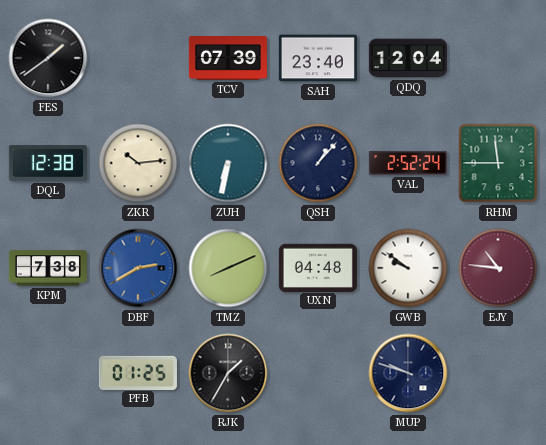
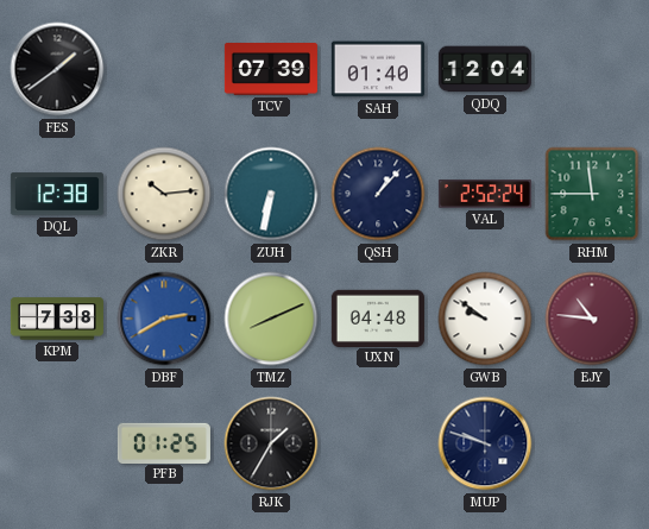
SAH: 23:40 -> 01:40 (378, 69)
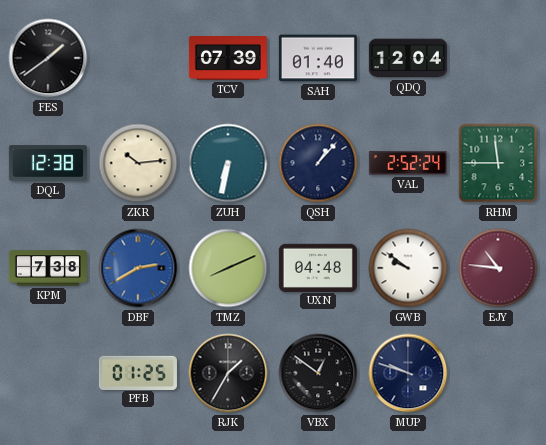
VBX: none -> 12:51 (318, 373)
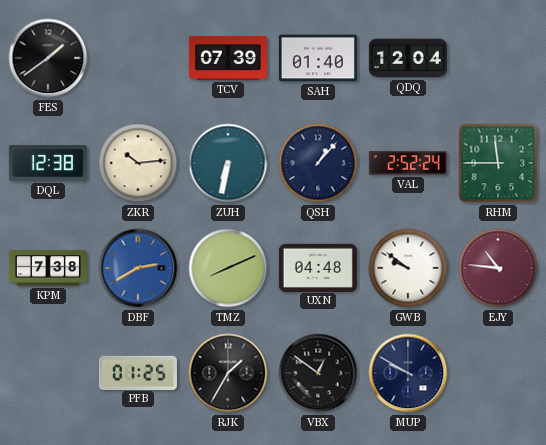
MUP: 9:48 -> 9:50 (408, 373)
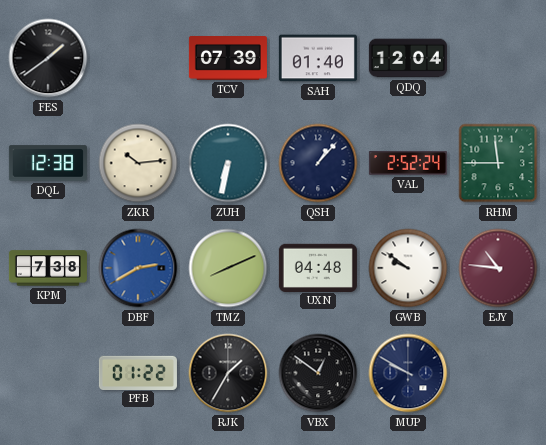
PFB: 01:25 -> 01:22 (138, 372)
